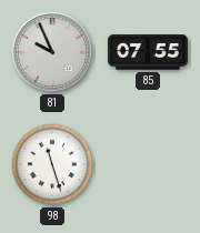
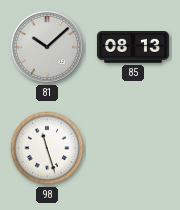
81: 9:56 -> 10:08 (47, 47)
85: 07:55 -> 08:13 (133, 47)
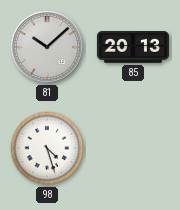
85: 08:13 -> 20:13 (133, 47)
98: 11:27 -> 4:27 (47, 148)
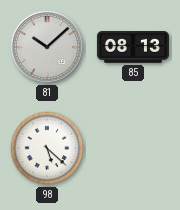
85: 20:13 -> 08:13 (133, 47)
98: 4:27 -> 5:22 (47, 148)
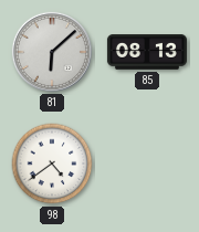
81: 10:08 -> 6:08 (52, 52)
98: 5:22 -> 4:39 (52, 164)
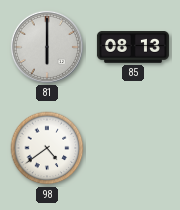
81: 6:08 -> 6:00 (47, 47)
